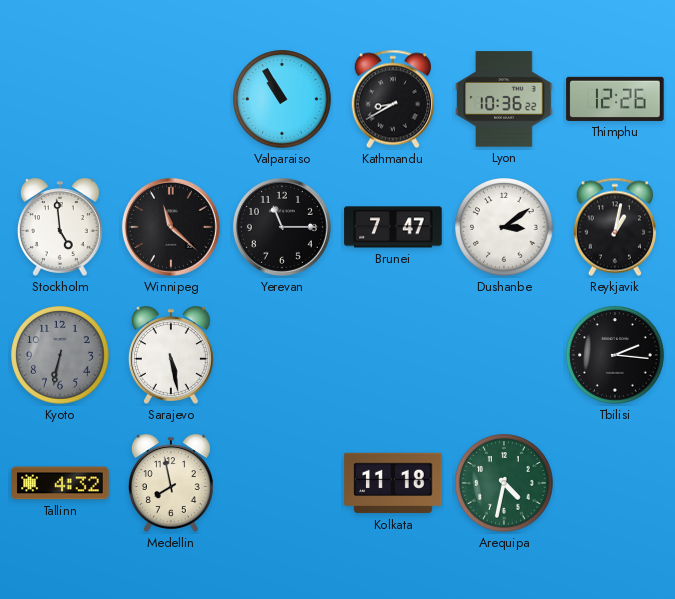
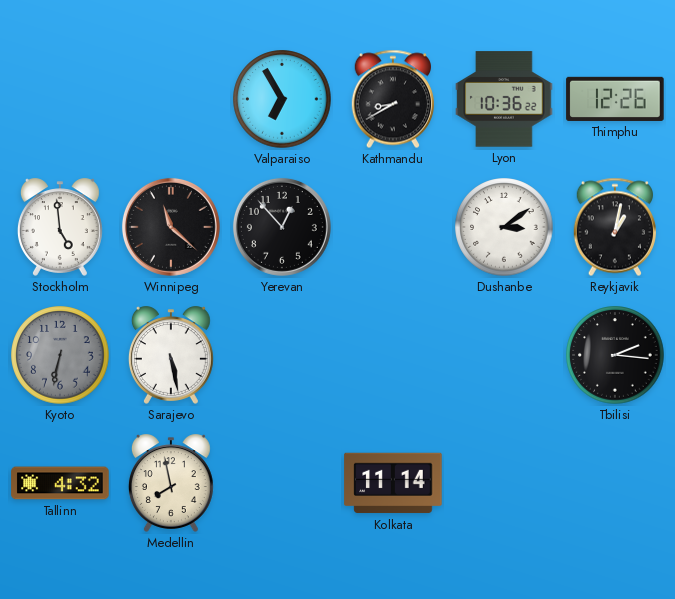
Valparaiso: 10:55 -> 6:55 (282, 99)
Yerevan: 11:15 -> 12:53 (282, 227)
Brunei: 7:47 -> none (393, 227)
Kolkata: 11:18 -> 11:14 (393, 483)
Arequipa: 4:32 -> none (504, 483)
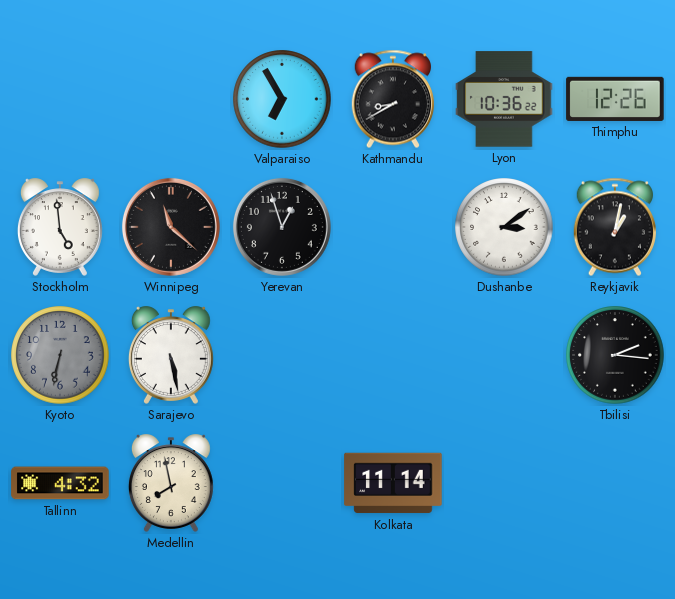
Yerevan: 12:53 -> 12:57 (282, 227)
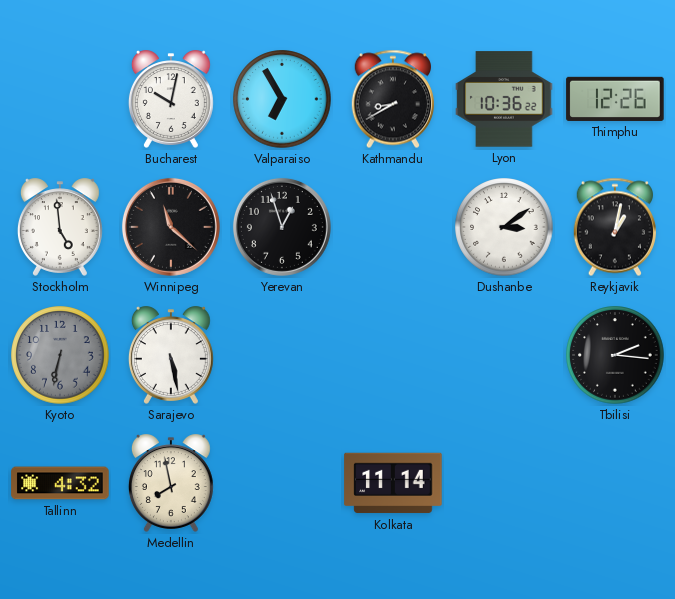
Bucharest: none -> 10:02 (171, 99)
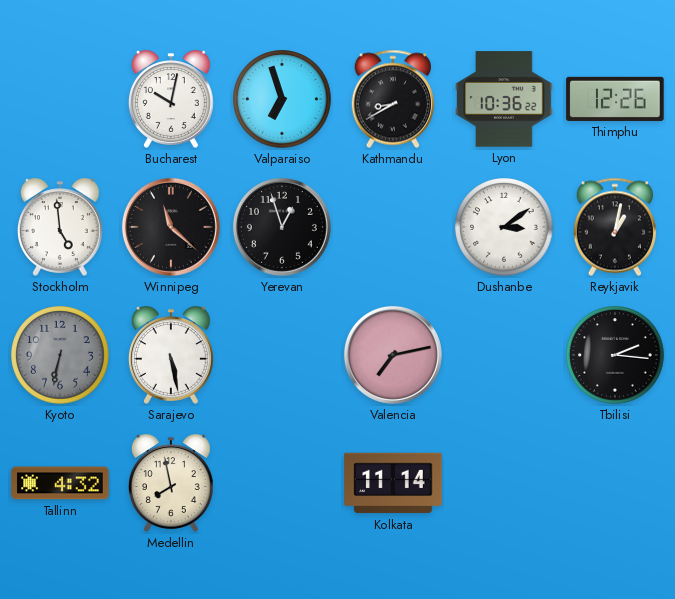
Valparaiso: 6:55 -> 6:57 (282, 99)
Valencia: none -> 7:13 (393, 355)
